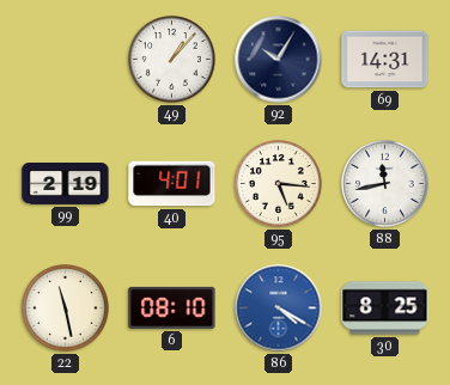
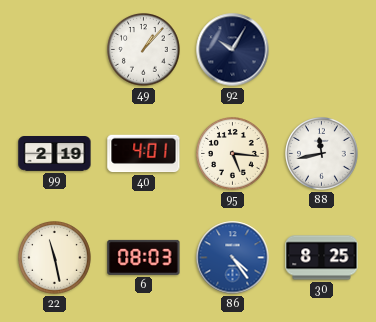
69: 14:31 -> none (385, 60)
6: 08:10 -> 08:03 (144, 257)
86: 4:20 -> 4:24 (233, 258)
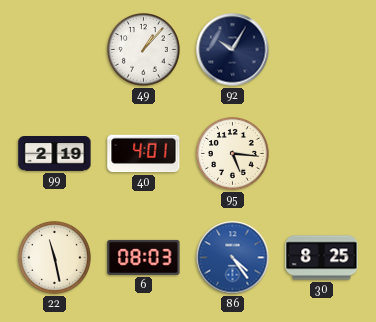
88: 11:43 -> none (322, 154)
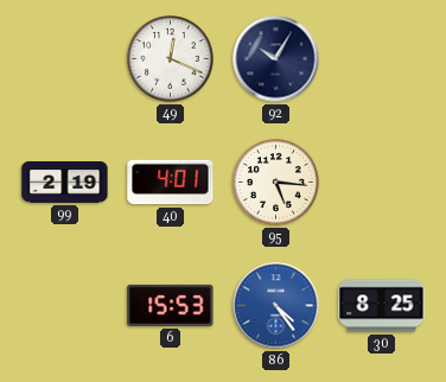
49: 1:07 -> 12:19 (171, 59)
22: 11:28 -> none (55, 258)
6: 08:03 -> 15:53 (171, 305)
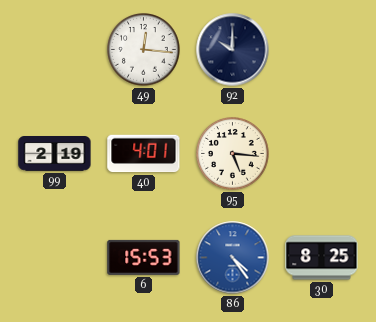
49: 12:19 -> 12:16 (144, 50)
92: 10:05 -> 10:00 (233, 50)
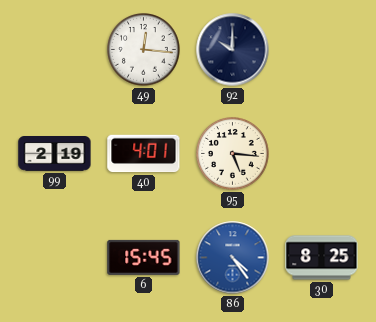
6: 15:53 -> 15:45 (144, 257)
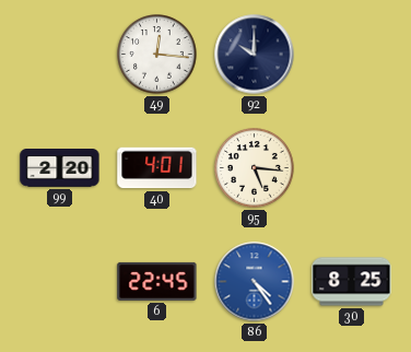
99: 2:19 -> 2:20 (60, 168)
6: 15:45 -> 22:45 (157, 281)
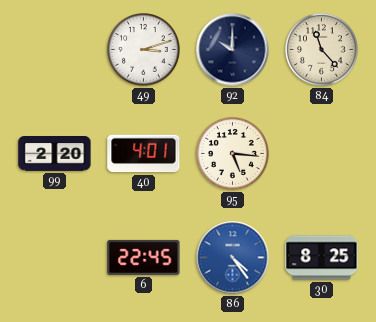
49: 12:16 -> 3:12 (144, 50)
84: none -> 11:23 (322, 50)
